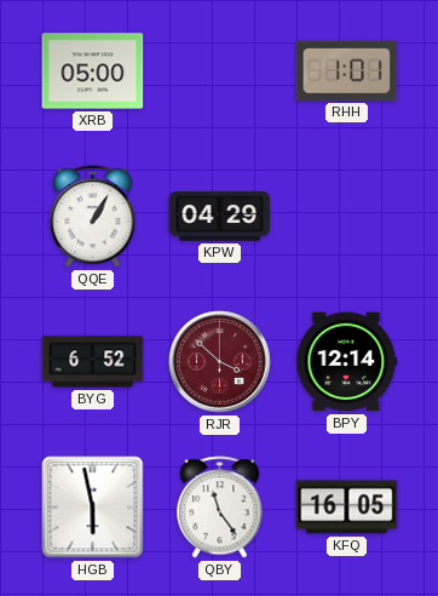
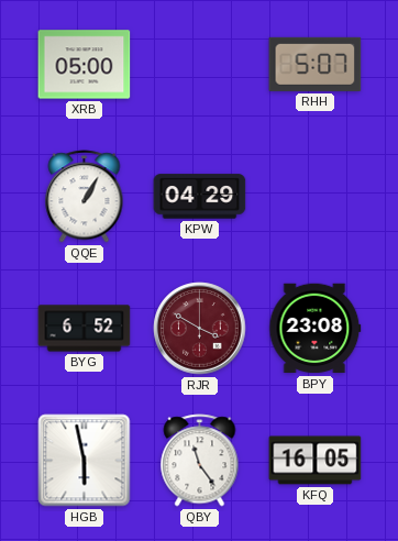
RHH: 1:01 -> 5:07 (316, 64)
RJR: 3:52 -> 3:50 (200, 329)
BPY: 12:14 -> 23:08 (316, 329)
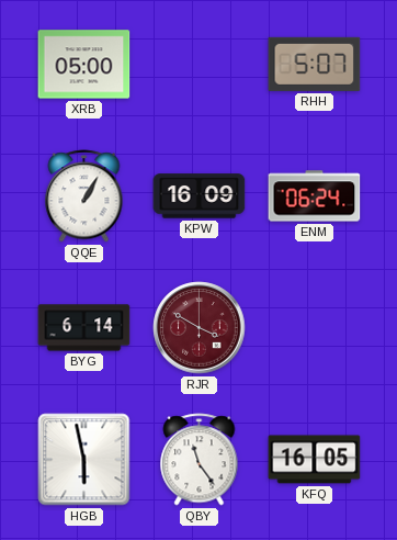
KPW: 04:29 -> 16:09 (200, 196)
ENM: none -> 06:24 (315, 196)
BYG: 6:52 -> 6:14 (84, 328)
BPY: 23:08 -> none (316, 329)
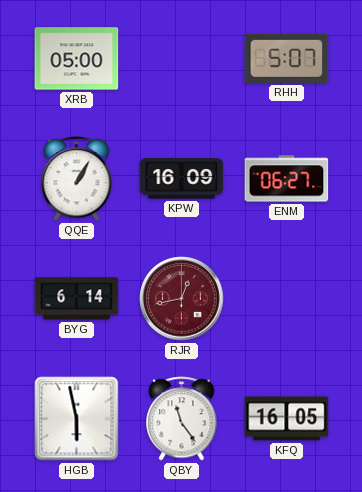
ENM: 06:24 -> 06:27 (287, 179)
RJR: 3:50 -> 12:43 (182, 299)
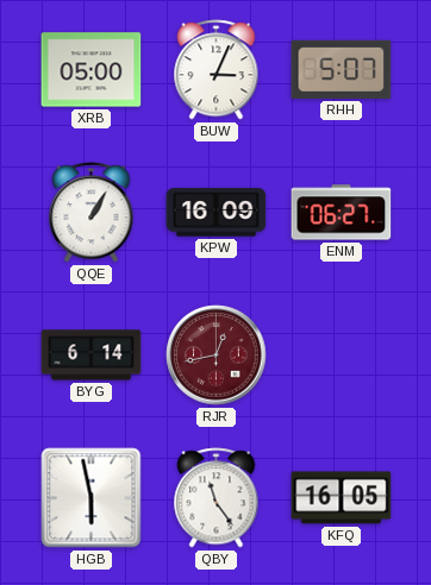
BUW: none -> 3:04 (217, 70)
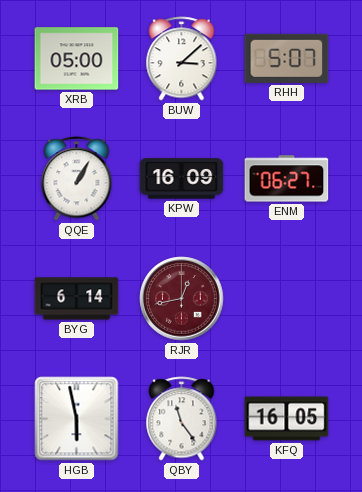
BUW: 3:04 -> 3:08 (182, 59)
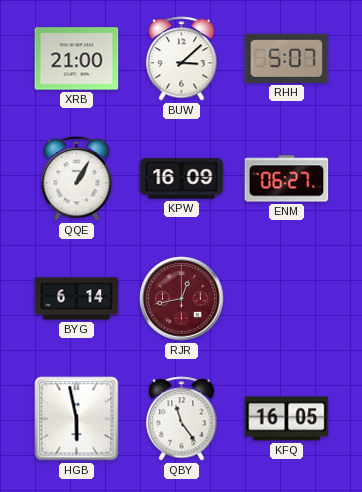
XRB: 05:00 -> 21:00 (77, 59)
